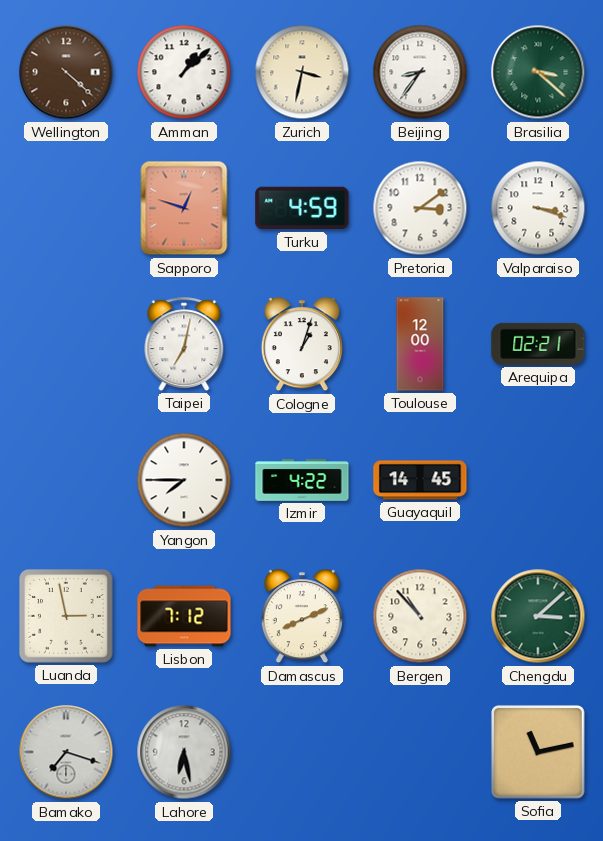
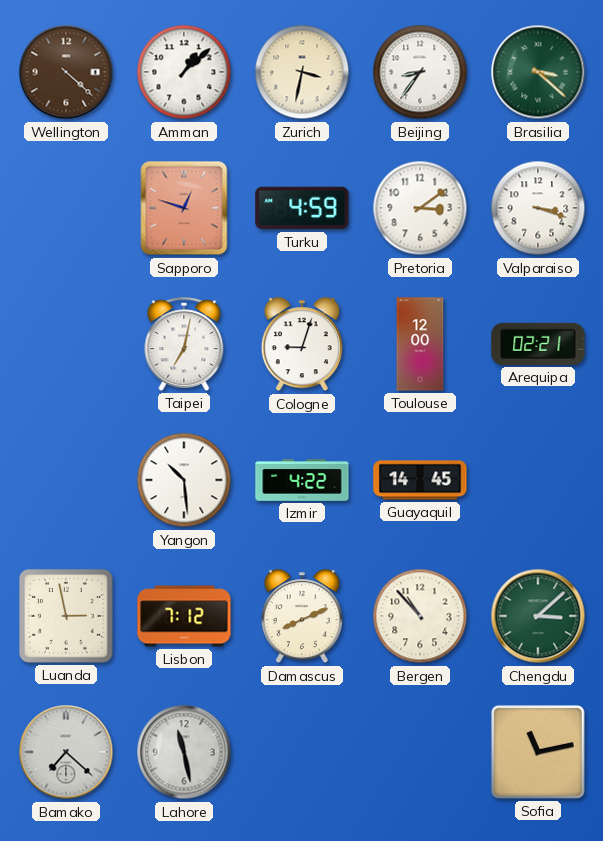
Cologne: 1:03 -> 9:03 (302, 345)
Yangon: 7:45 -> 10:29 (184, 480)
Bamako: 7:18 -> 7:22 (66, 752)
Lahore: 6:28 -> 11:28 (184, 752)
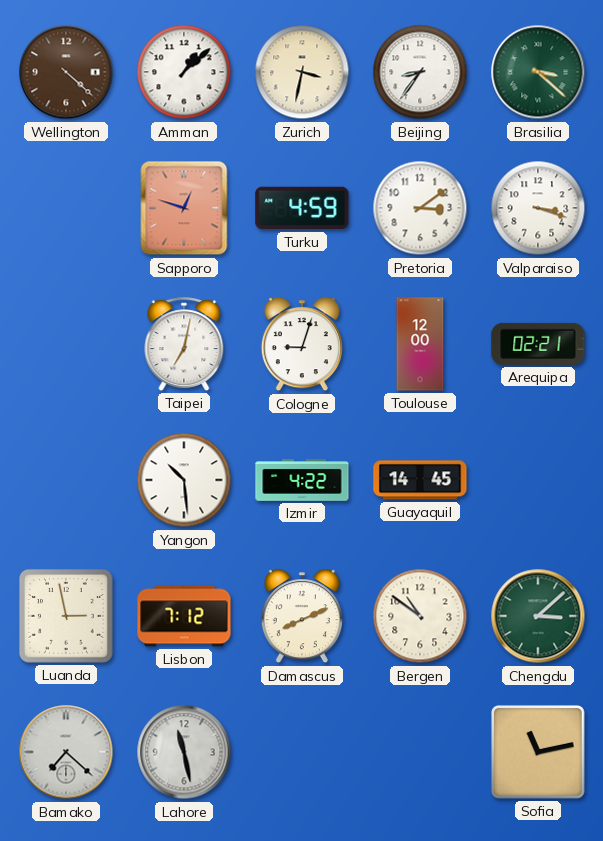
Bergen: 10:53 -> 10:51 (420, 616)
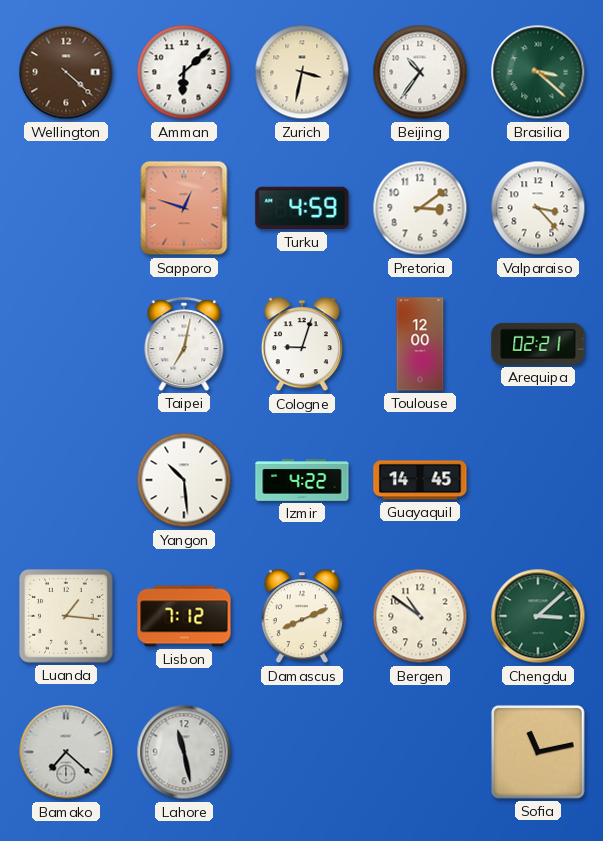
Amman: 1:08 -> 6:08 (184, 72)
Beijing: 8:36 -> 10:36 (420, 72)
Valparaiso: 3:18 -> 3:23 (538, 208)
Luanda: 2:58 -> 1:16 (66, 616)
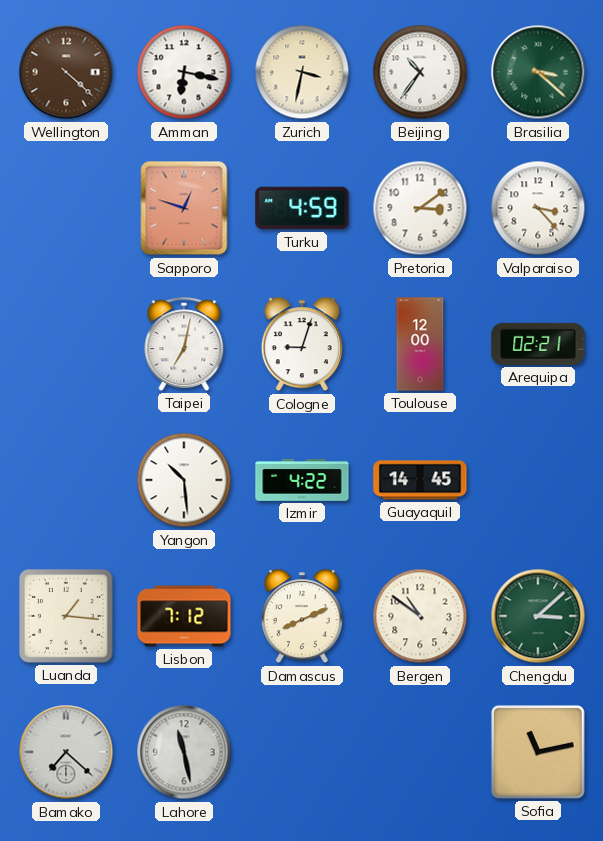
Amman: 6:08 -> 6:17 (184, 72)
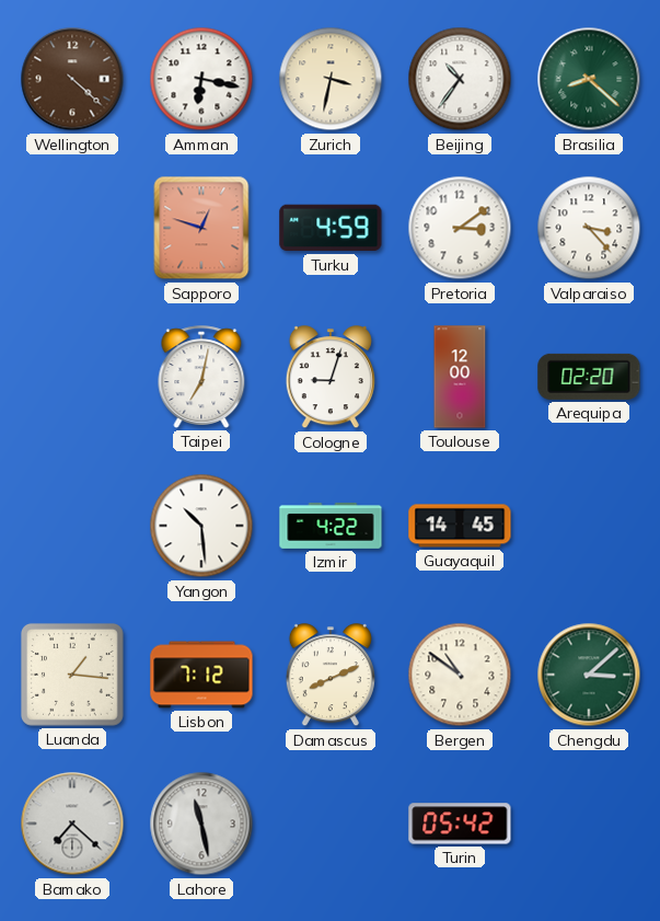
Brasilia: 3:22 -> 8:22 (589, 79)
Arequipa: 02:21 -> 02:20 (589, 377)
Turin: none -> 05:42 (460, 824)
Sofia: 11:13 -> none (538, 752)
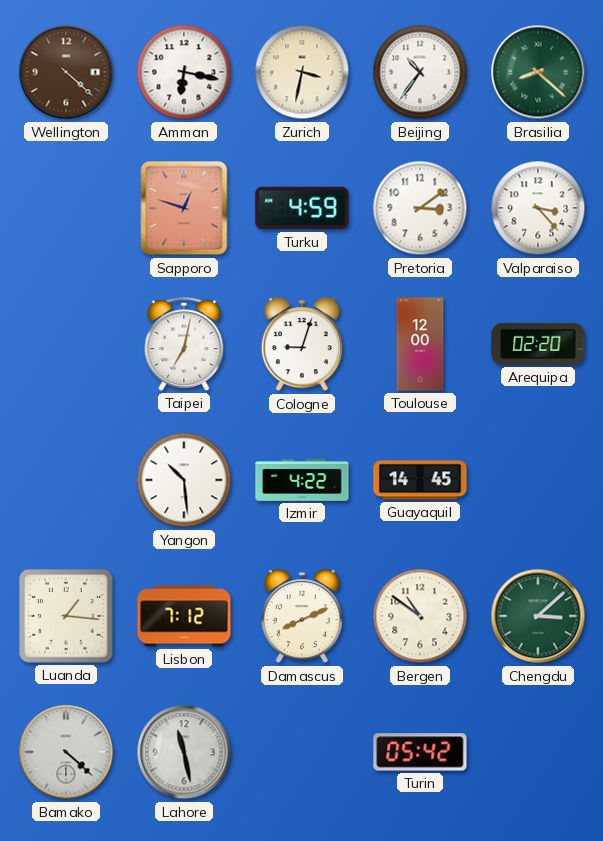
Bamako: 7:22 -> 4:22 (66, 752)
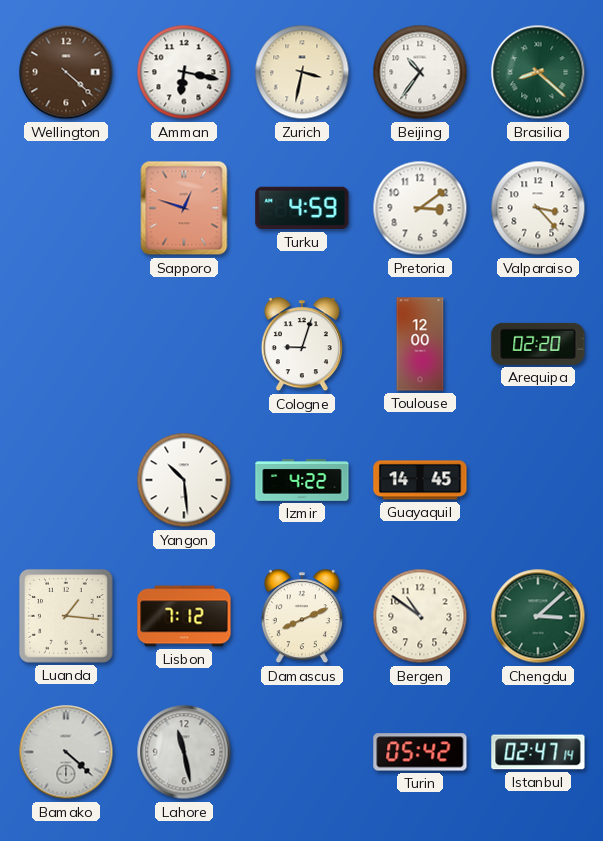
Taipei: 7:02 -> none (184, 344)
Istanbul: none -> 02:47 (538, 752)
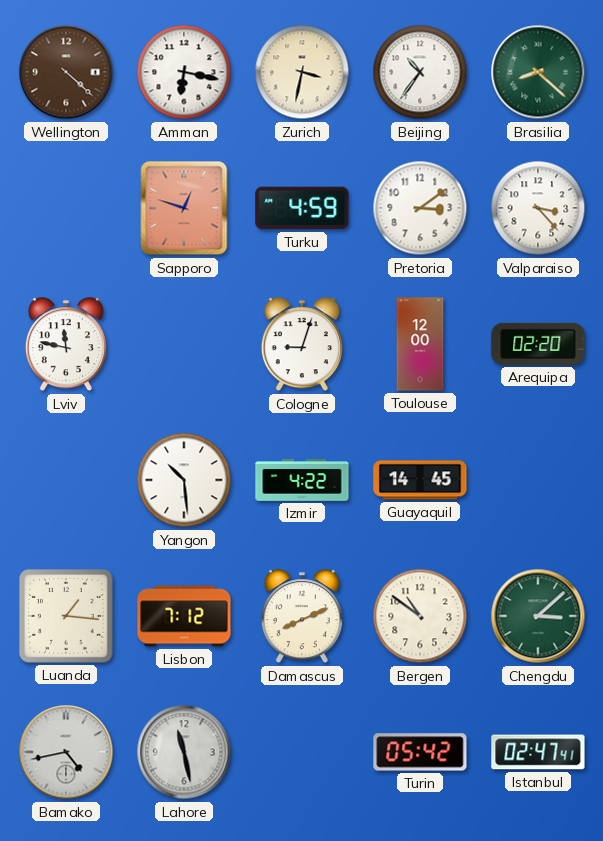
Lviv: none -> 11:47 (66, 345)
Bamako: 4:22 -> 4:43 (66, 752)
Istanbul: 02:47:14 -> 02:47:41 (538, 752)
